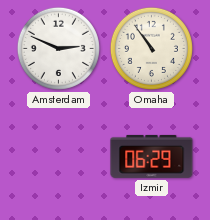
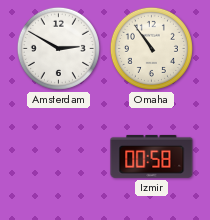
Amsterdam: 2:49 -> 2:50 (58, 48)
Izmir: 06:29 -> 00:58 (152, 156)
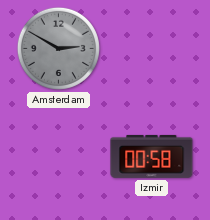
Amsterdam dial: white -> grey (58, 48)
Omaha: 10:54 -> none (151, 48)
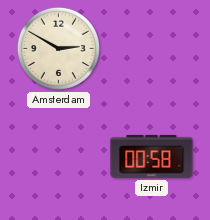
Amsterdam dial: grey -> cream (58, 48)
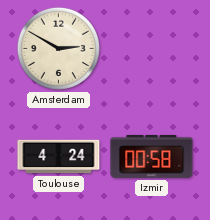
Toulouse: none -> 4:24 (59, 157)
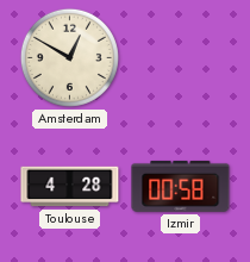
Amsterdam: 2:50 -> 12:50 (69, 57)
Toulouse: 4:24 -> 4:28 (70, 187)
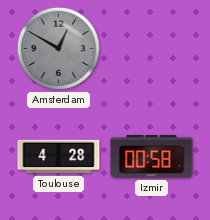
Amsterdam dial: cream -> grey (58, 48)
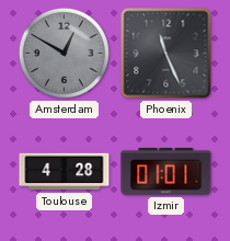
Phoenix: none -> 11:26 (166, 54)
Izmir: 00:58 -> 01:01 (166, 171)
